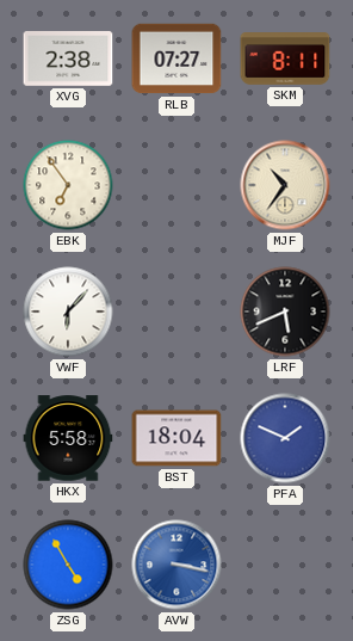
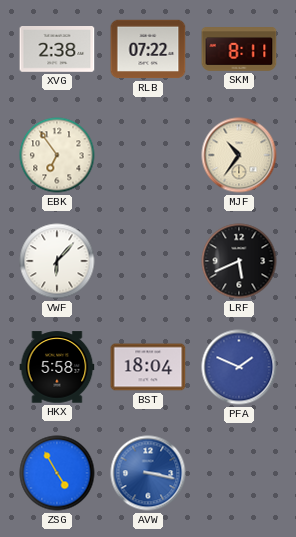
RLB: 07:27 -> 07:22 (148, 49)
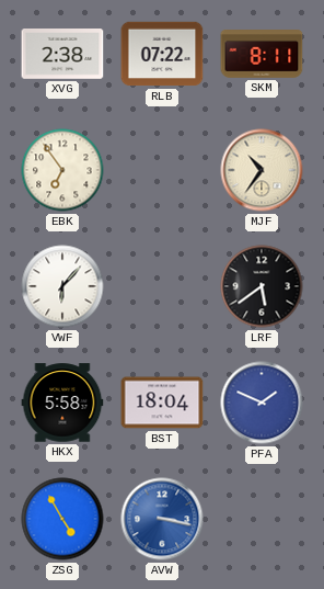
LRF: 5:41 -> 5:39 (262, 286)
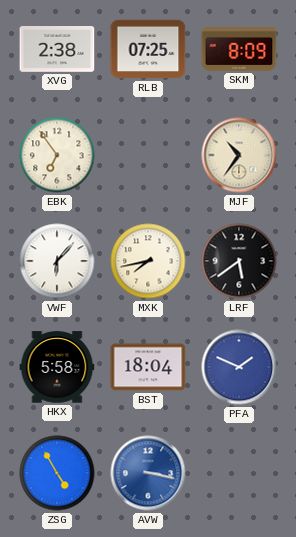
RLB: 07:22 -> 07:25 (148, 49)
SKM: 8:11 -> 8:09 (239, 50)
MXK: none -> 7:43 (148, 261)
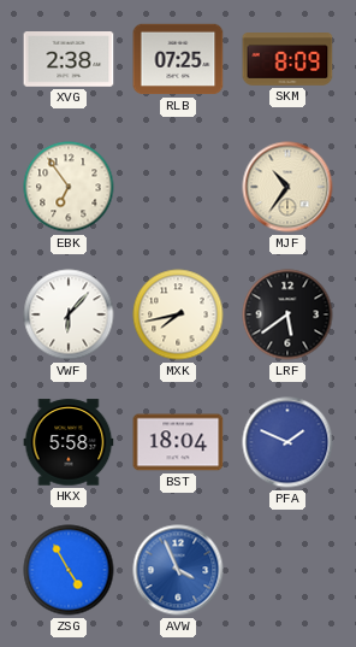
AVW: 3:17 -> 3:56 (178, 570)
